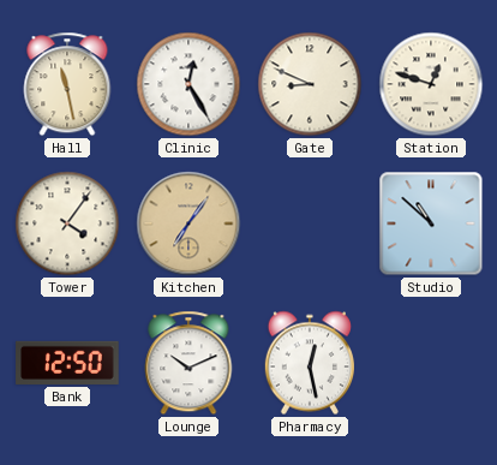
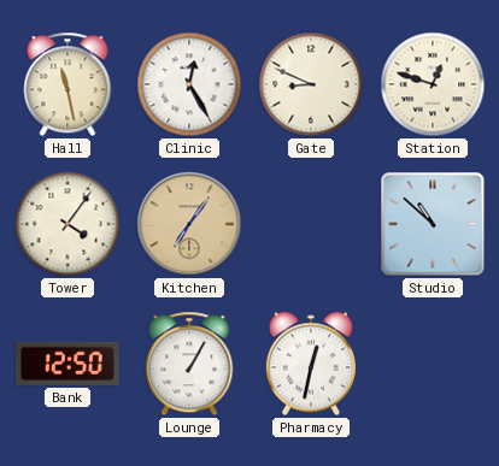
Lounge: 10:11 -> 1:05 (189, 364)
Pharmacy: 12:28 -> 12:32 (311, 364)
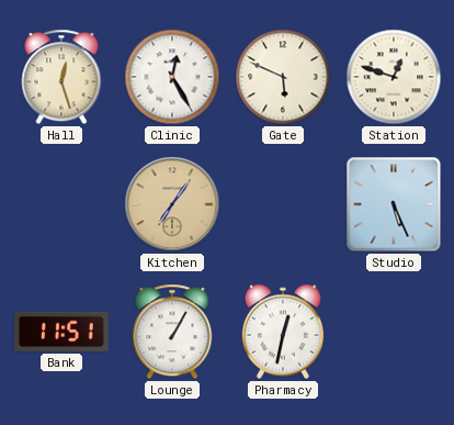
Hall: 11:28 -> 12:27 (61, 77)
Gate: 8:49 -> 5:49 (283, 77)
Tower: 4:06 -> none (67, 224)
Studio: 10:52 -> 5:26 (394, 204)
Bank: 12:50 -> 11:51 (61, 332)
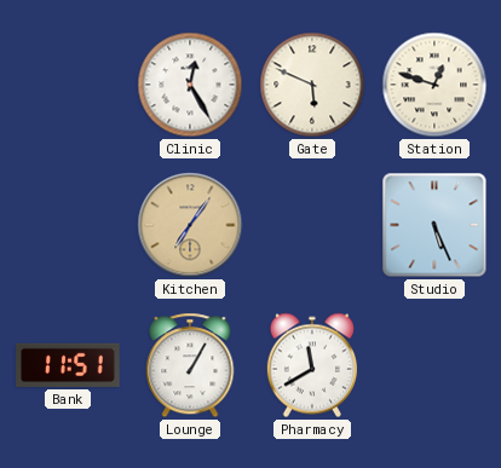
Hall: 12:27 -> none (61, 77)
Pharmacy: 12:32 -> 11:40 (312, 365)
